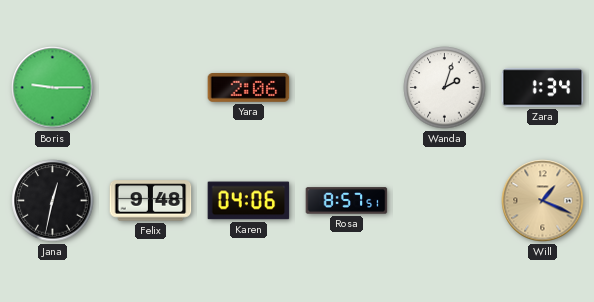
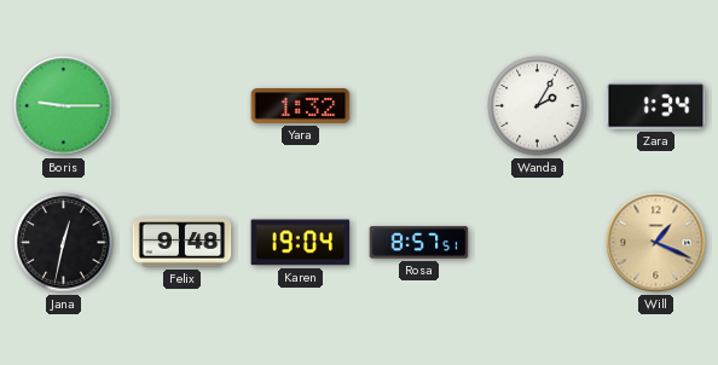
Yara: 2:06 -> 1:32 (301, 106)
Wanda: 2:03 -> 2:05 (538, 106)
Karen: 04:06 -> 19:04 (301, 243)
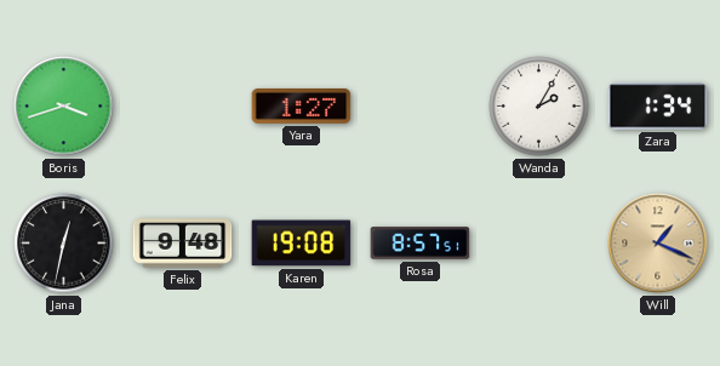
Boris: 9:15 -> 3:42 (64, 107)
Yara: 1:32 -> 1:27 (302, 107)
Karen: 19:04 -> 19:08 (302, 244)
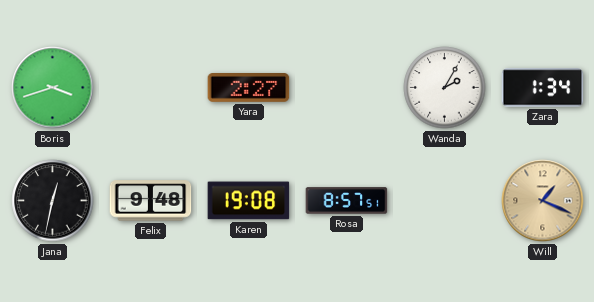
Yara: 1:27 -> 2:27 (249, 88)
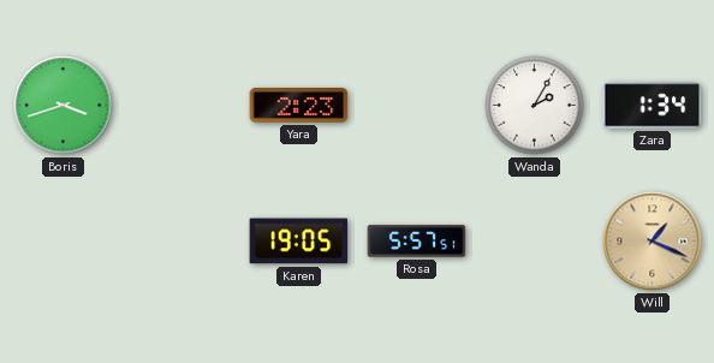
Yara: 2:27 -> 2:23 (299, 106)
Jana: 12:32 -> none (53, 201)
Felix: 9:48 -> none (151, 201)
Karen: 19:08 -> 19:05 (299, 242)
Rosa: 8:57 -> 5:57 (417, 242)
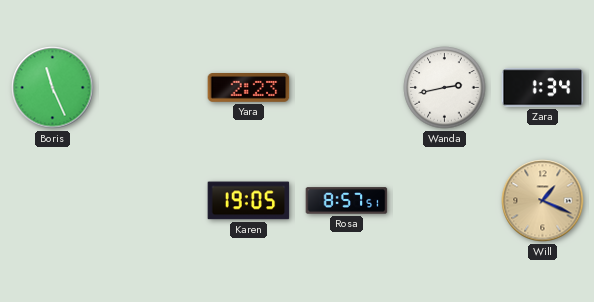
Boris: 3:42 -> 11:26 (53, 88)
Wanda: 2:05 -> 2:43 (445, 88)
Rosa: 5:57 -> 8:57 (347, 201)
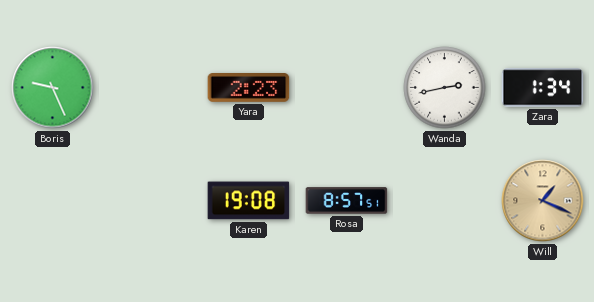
Boris: 11:26 -> 9:26 (53, 88)
Karen: 19:05 -> 19:08 (249, 201)
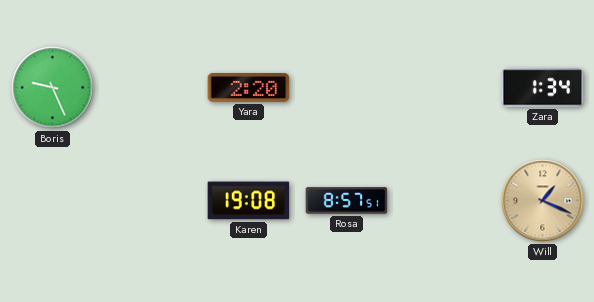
Yara: 2:23 -> 2:20 (249, 88)
Wanda: 2:43 -> none (445, 88)
